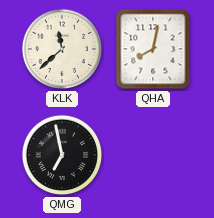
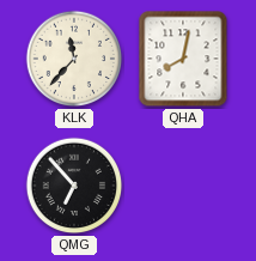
KLK: 11:38 -> 11:37 (74, 59)
QMG: 6:58 -> 6:53 (74, 186)
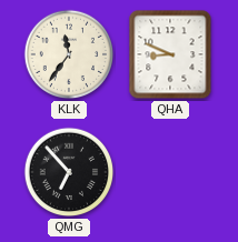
KLK: 11:37 -> 11:36 (69, 54)
QHA: 8:02 -> 8:49 (170, 54)
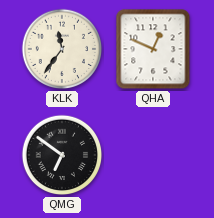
QHA: 8:49 -> 12:49 (153, 49)
QMG: 6:53 -> 6:51 (62, 155)
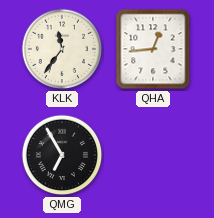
QHA: 12:49 -> 12:44 (153, 49)
QMG: 6:51 -> 6:55 (62, 155)
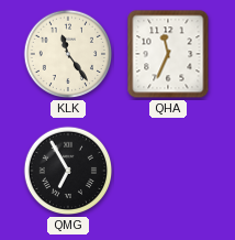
KLK: 11:36 -> 11:24 (68, 54)
QHA: 12:44 -> 11:34 (168, 54)
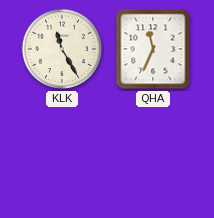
KLK: 11:24 -> 11:25 (62, 49)
QMG: 6:55 -> none (68, 171)
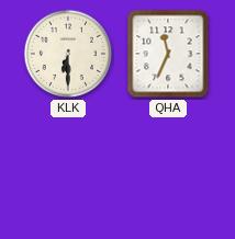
KLK: 11:25 -> 6:30 (68, 54)
